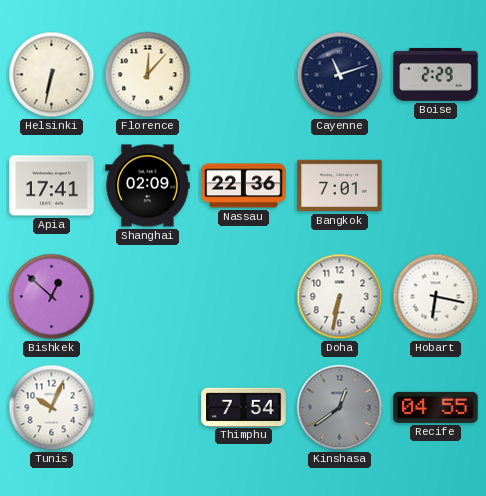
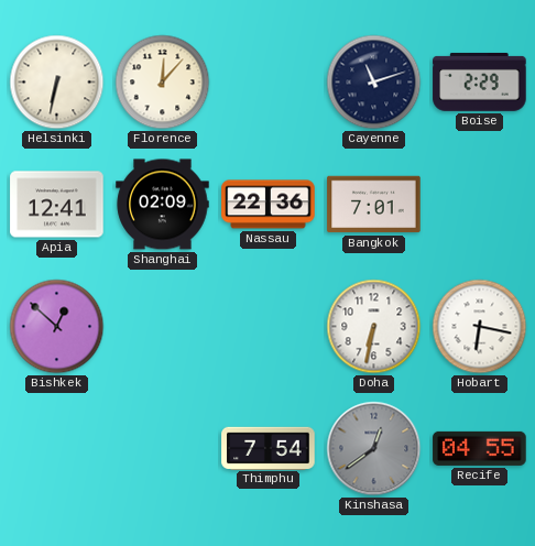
Apia: 17:41 -> 12:41 (57, 205)
Tunis: 10:04 -> none (52, 408)
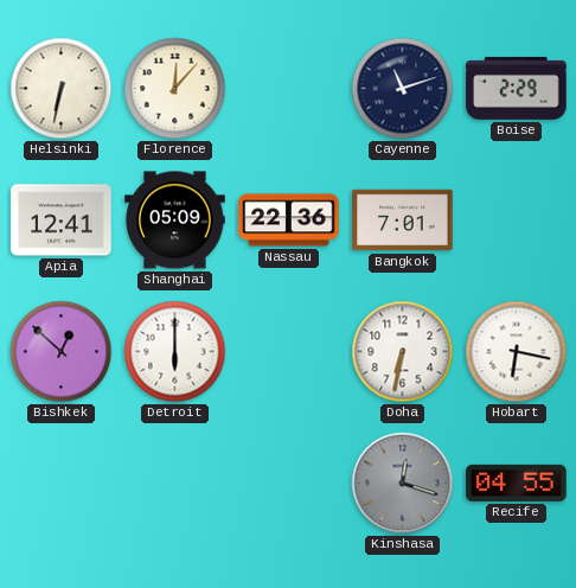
Shanghai: 02:09 -> 05:09 (175, 220)
Detroit: none -> 6:00 (175, 352)
Thimphu: 7:54 -> none (269, 448)
Kinshasa: 12:39 -> 12:18 (403, 484)
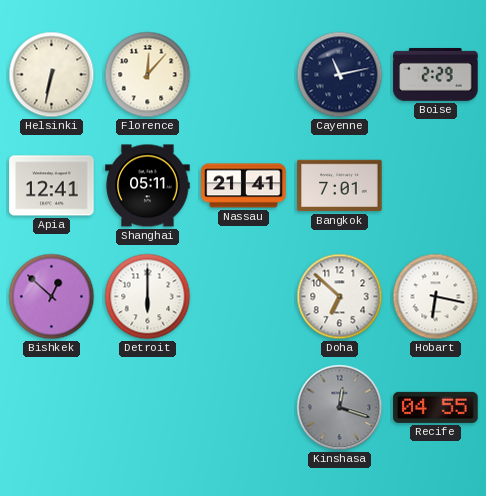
Cayenne: 11:12 -> 11:13 (340, 75)
Shanghai: 05:09 -> 05:11 (148, 186)
Nassau: 22:36 -> 21:41 (244, 186)
Doha: 6:32 -> 6:52 (340, 297)
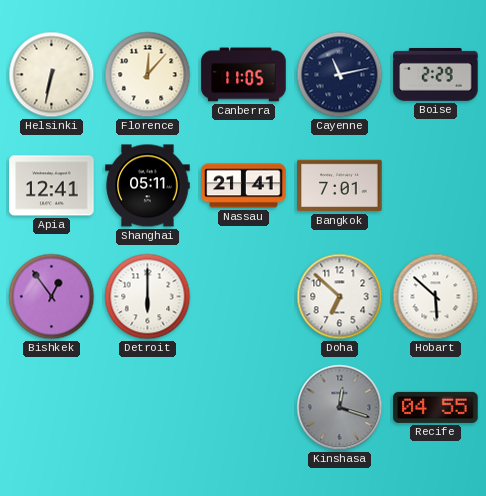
Canberra: none -> 11:05 (244, 75)
Bishkek: 12:52 -> 12:54 (52, 297)
Hobart: 6:17 -> 5:52 (436, 297)
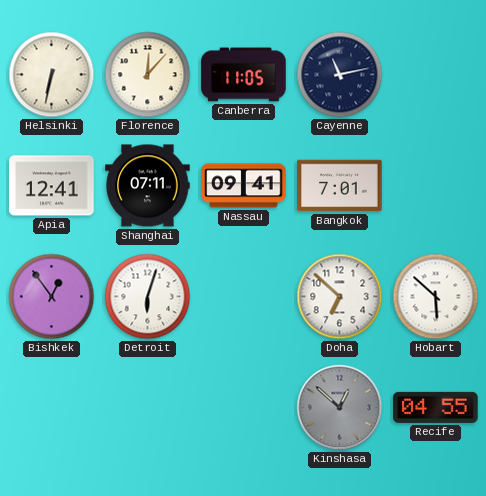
Boise: 2:29 -> none (436, 74)
Shanghai: 05:11 -> 07:11 (148, 186)
Nassau: 21:41 -> 09:41 (244, 186)
Detroit: 6:00 -> 6:03 (148, 297)
Kinshasa: 12:18 -> 12:52 (340, 408)
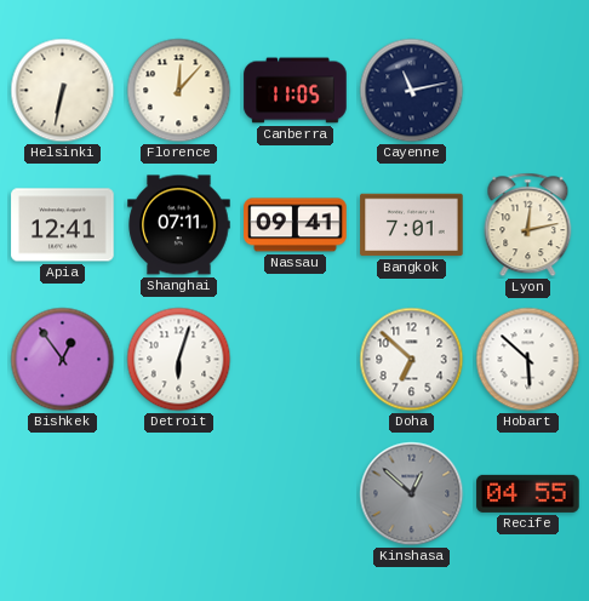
Lyon: none -> 12:13 (528, 225)
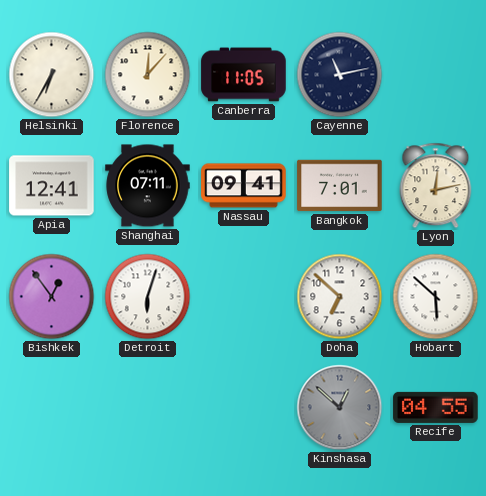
Helsinki: 6:32 -> 6:35 (52, 75)
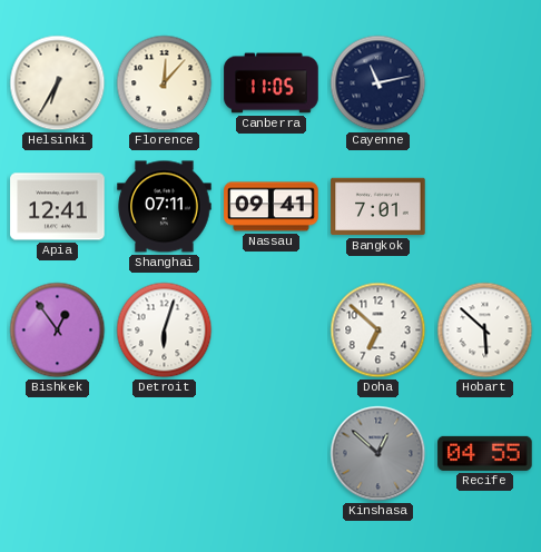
Lyon: 12:13 -> none (436, 186)
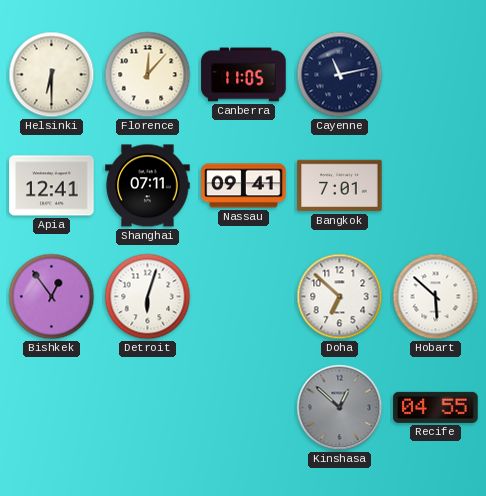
Helsinki: 6:35 -> 6:30 (52, 75)
